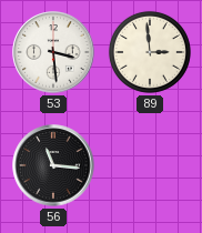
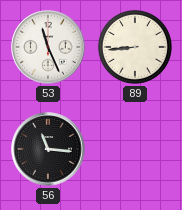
53: 3:29 -> 11:26 (48, 47)
89: 2:59 -> 8:44 (135, 47)
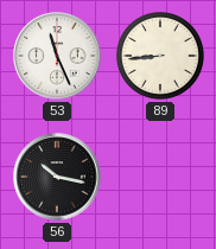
56: 11:16 -> 10:17 (57, 177)
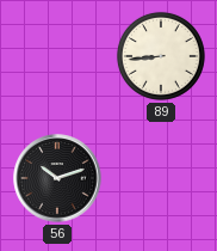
53: 11:26 -> none (57, 56)
56: 10:17 -> 10:12 (57, 178)
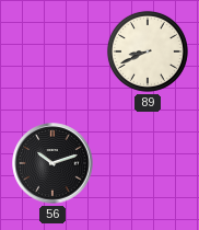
89: 8:44 -> 8:41 (148, 51)
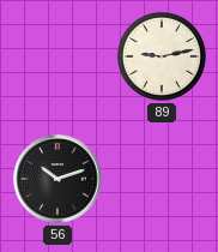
89: 8:41 -> 9:13 (162, 56)
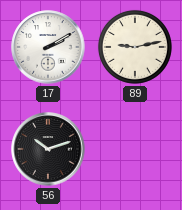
17: none -> 2:10 (48, 47)
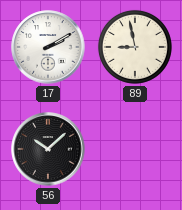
89: 9:13 -> 8:58 (135, 47)
56: 10:12 -> 10:08 (48, 149)
